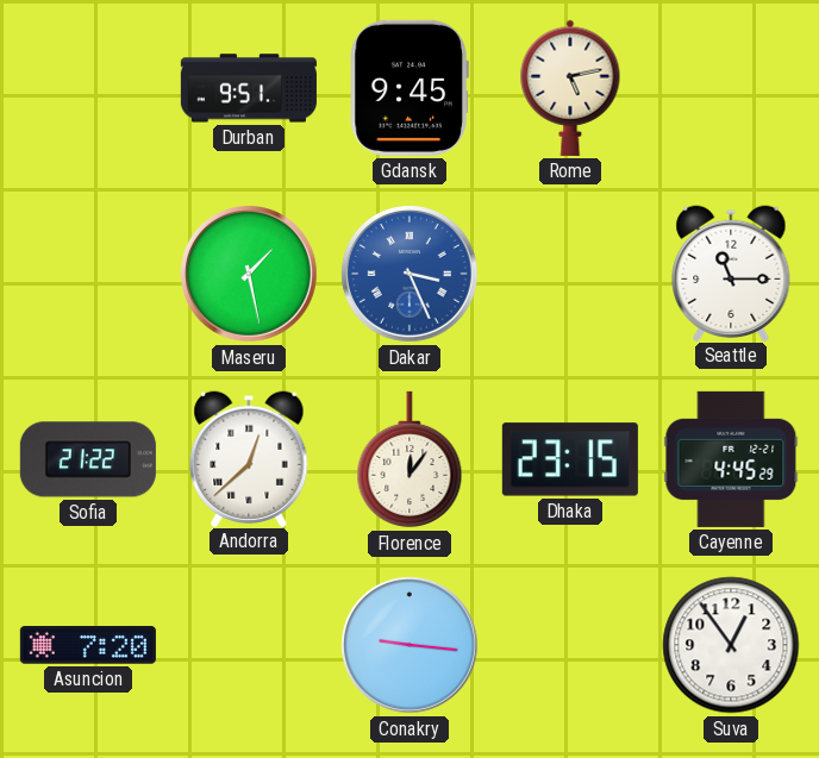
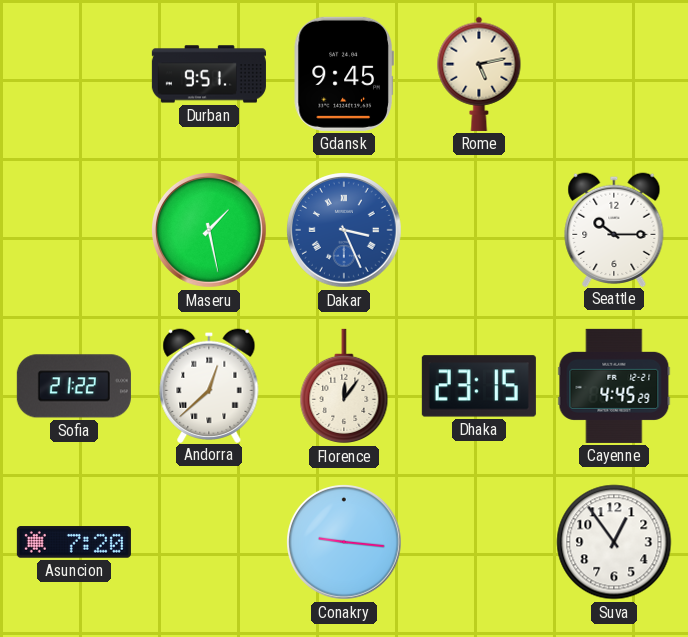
Seattle: 11:15 -> 10:15 (614, 229)
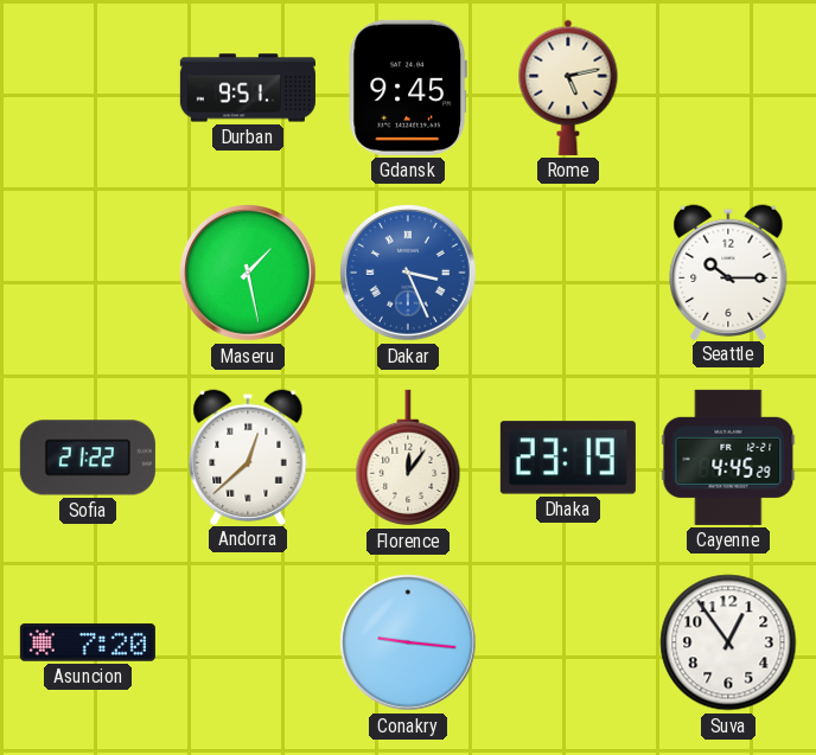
Dhaka: 23:15 -> 23:19 (568, 458)
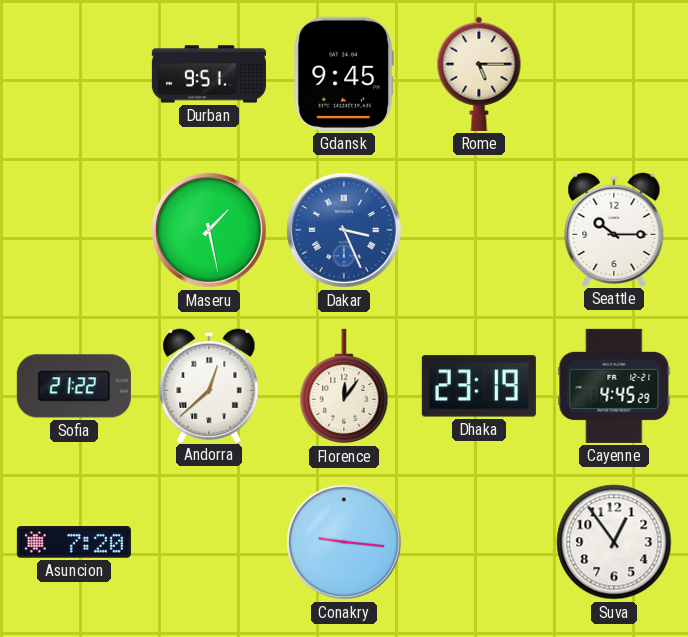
Rome: 5:13 -> 5:15 (479, 74)
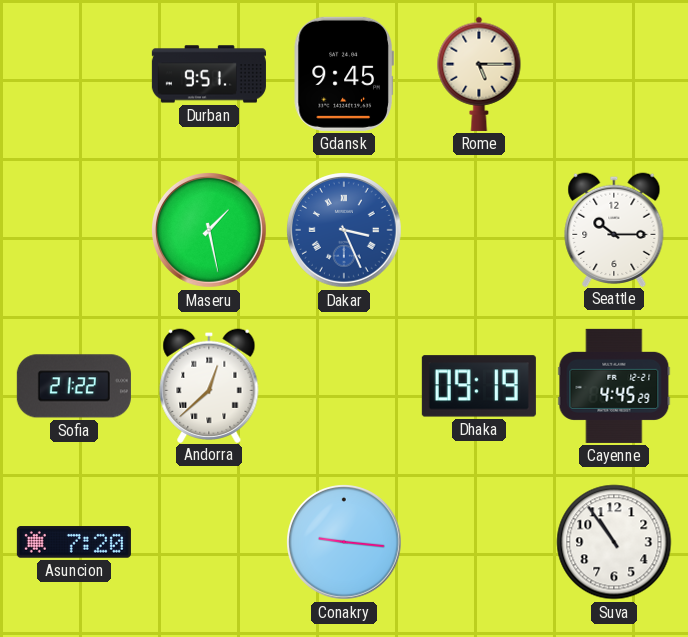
Florence: 12:06 -> none (344, 386)
Dhaka: 23:19 -> 09:19 (479, 386)
Suva: 12:54 -> 10:54 (614, 542)
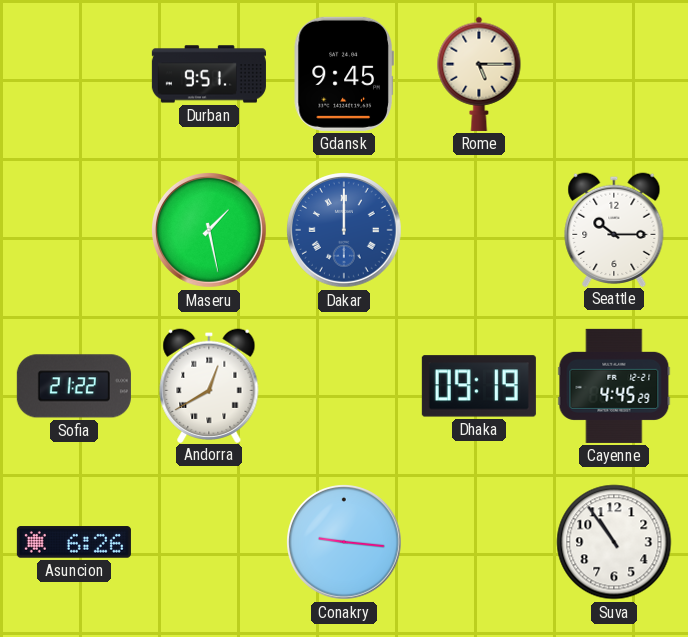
Dakar: 3:26 -> 12:00 (345, 231)
Andorra: 12:38 -> 12:40 (209, 385)
Asuncion: 7:20 -> 6:26 (74, 542)
